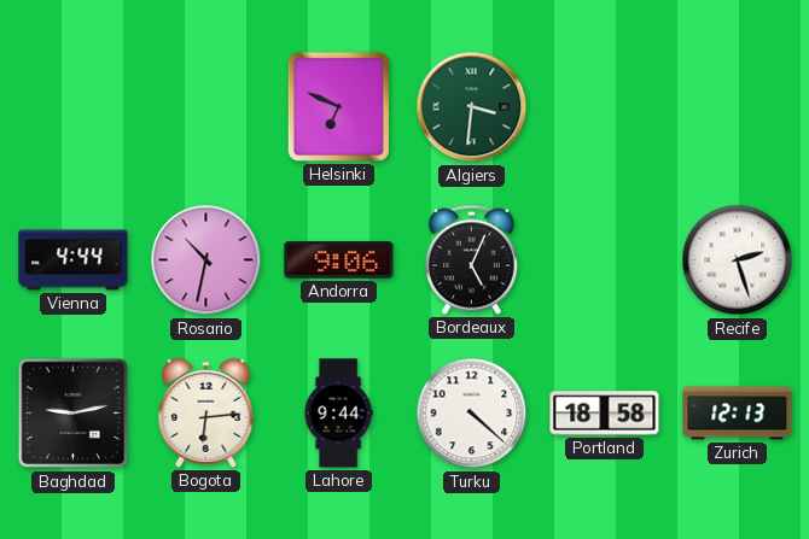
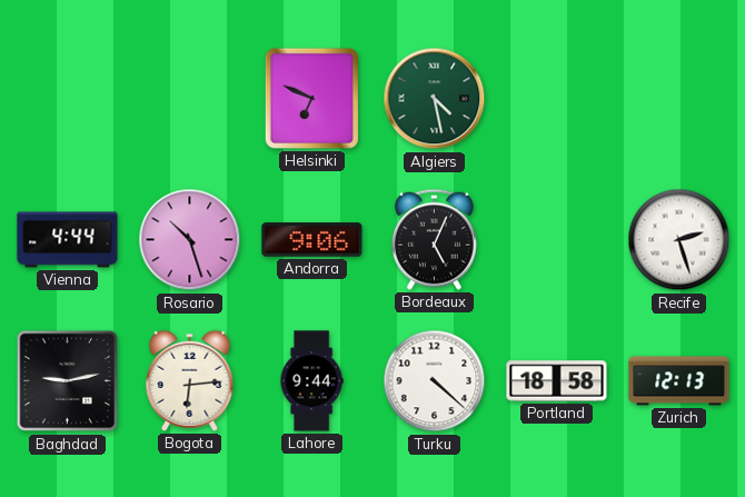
Algiers: 3:31 -> 4:28 (435, 99)
Rosario: 10:32 -> 10:27 (190, 240)
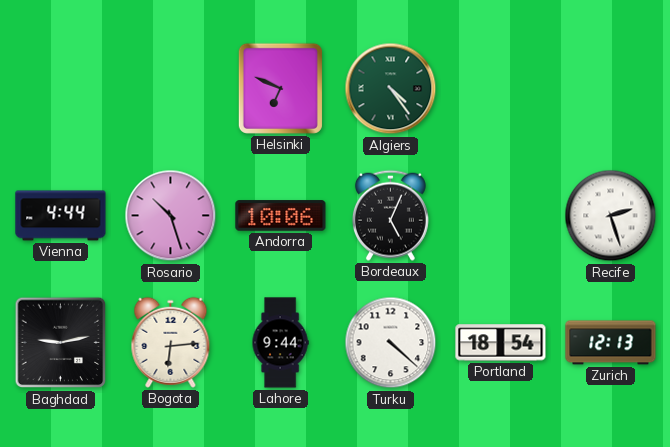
Algiers: 4:28 -> 4:24 (391, 89)
Andorra: 9:06 -> 10:06 (281, 216)
Portland: 18:58 -> 18:54 (501, 343)
